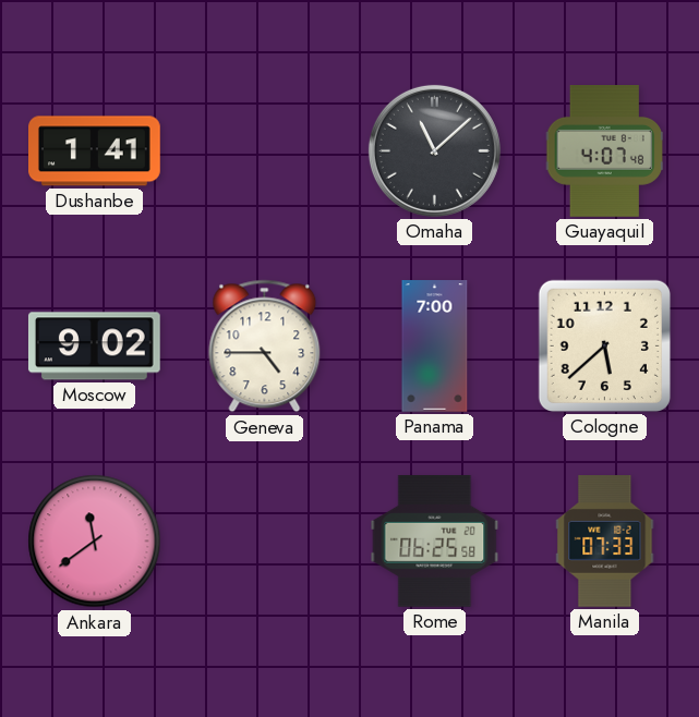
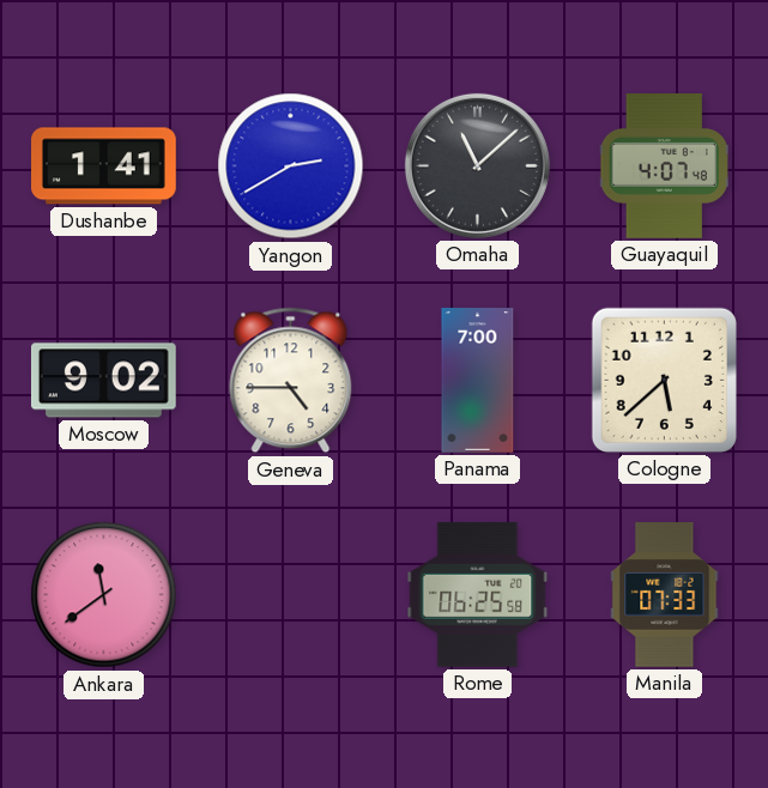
Yangon: none -> 2:40 (291, 166)
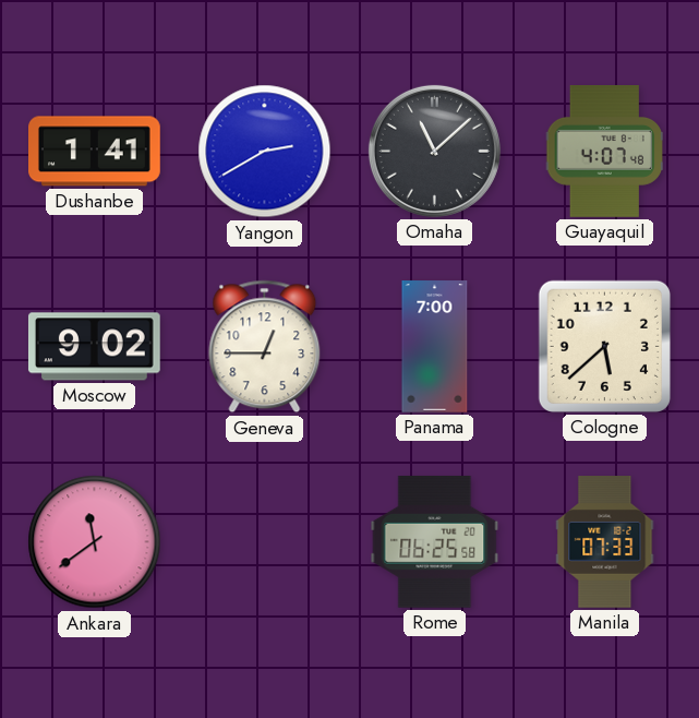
Geneva: 4:45 -> 12:45 (265, 347)
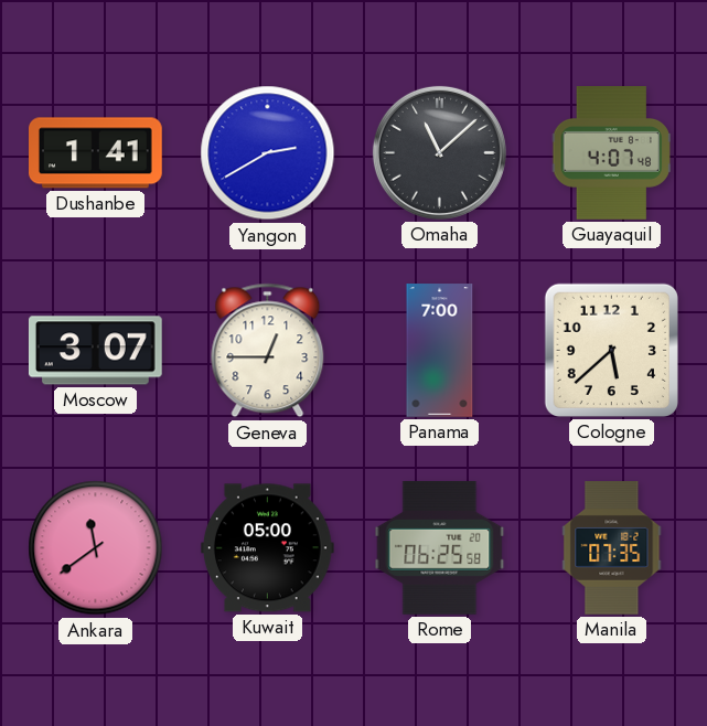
Moscow: 9:02 -> 3:07 (95, 351)
Kuwait: none -> 05:00 (267, 548)
Manila: 07:33 -> 07:35 (612, 548)
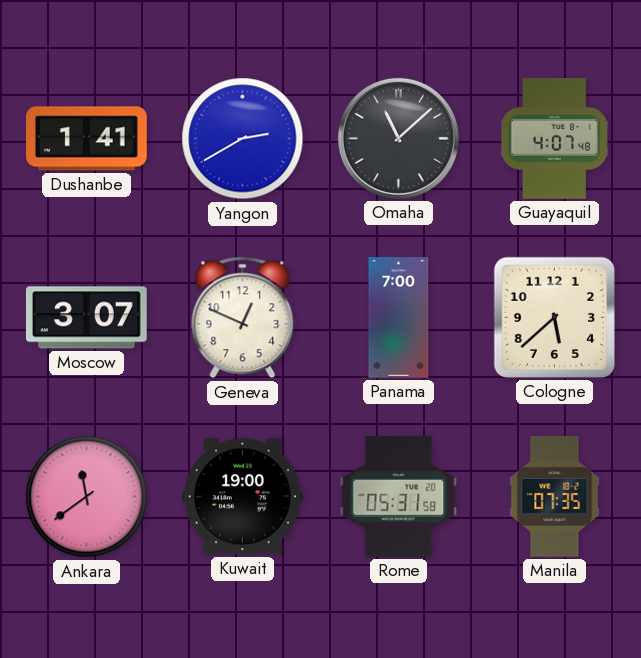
Geneva: 12:45 -> 12:49 (243, 318)
Kuwait: 05:00 -> 19:00 (242, 497)
Rome: 06:25 -> 05:31 (399, 496)
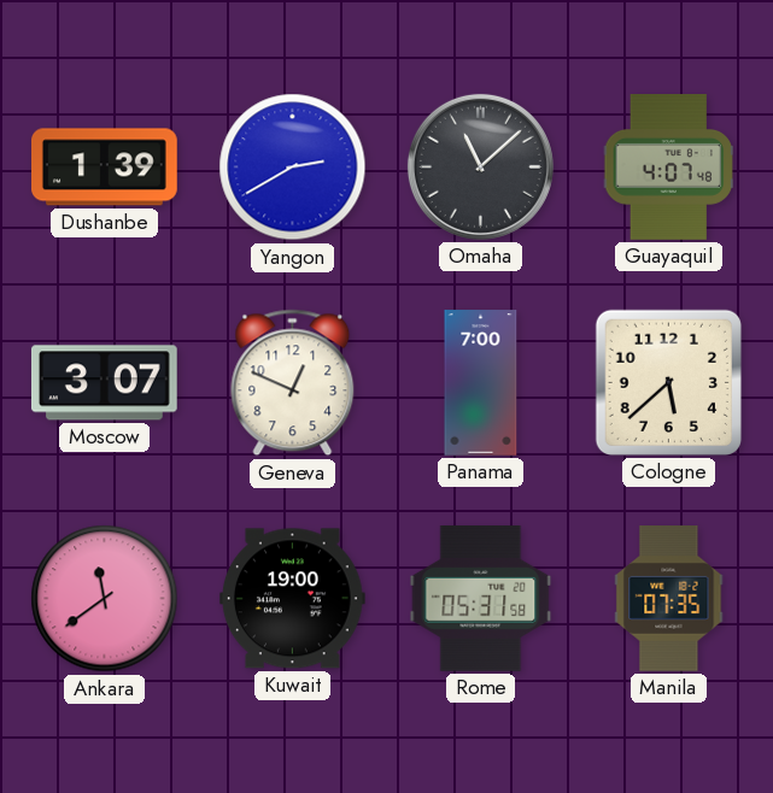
Dushanbe: 1:41 -> 1:39 (105, 168)
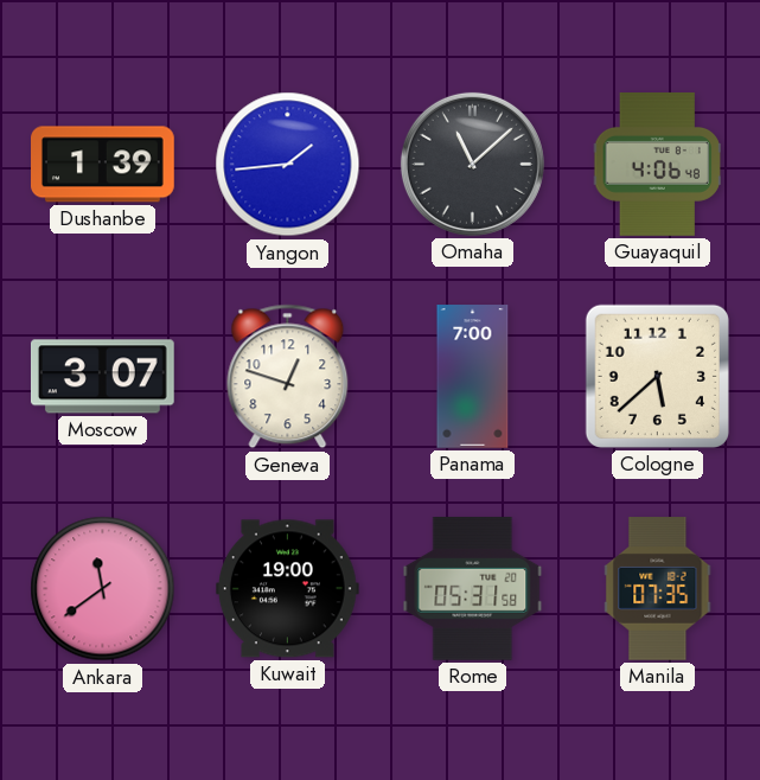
Yangon: 2:40 -> 1:44 (288, 165)
Guayaquil: 4:07 -> 4:06 (657, 165)
Geneva: 12:49 -> 12:48 (288, 377)
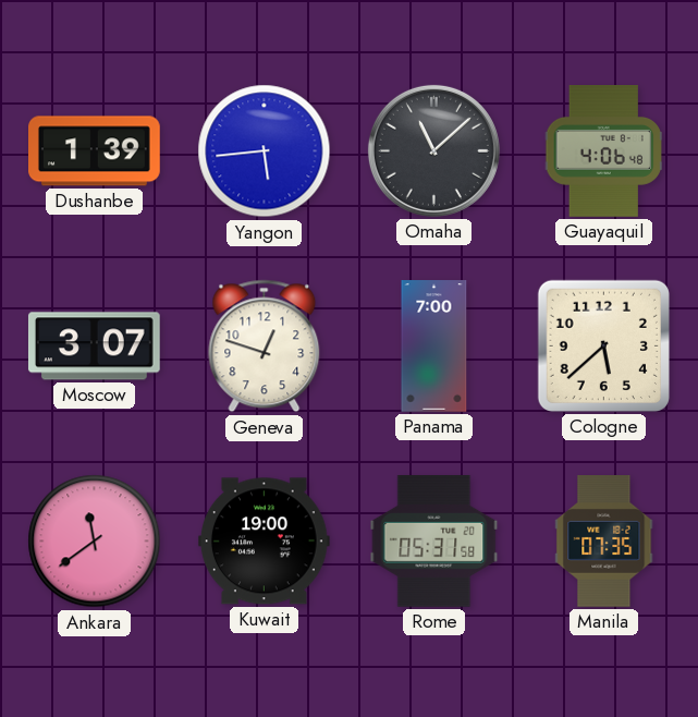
Yangon: 1:44 -> 5:44 (265, 151)
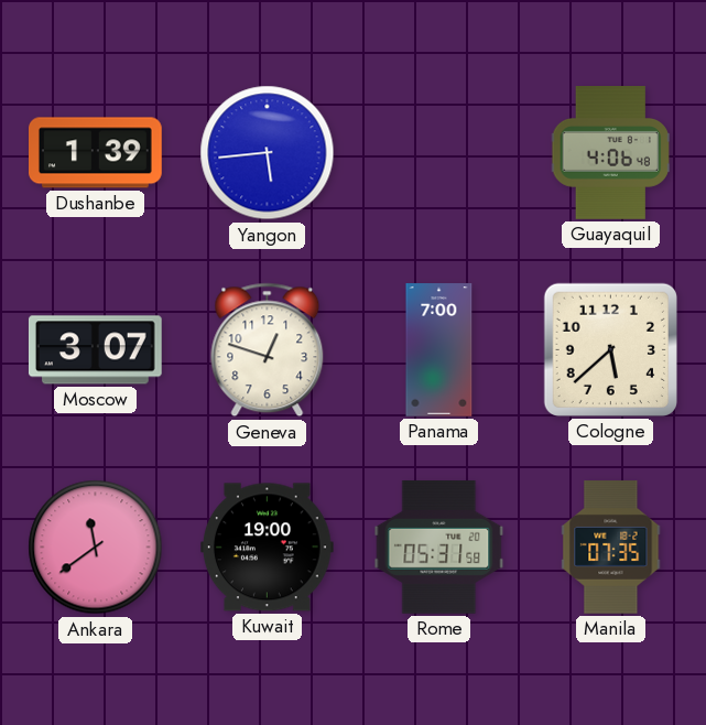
Omaha: 11:08 -> none (433, 150)
